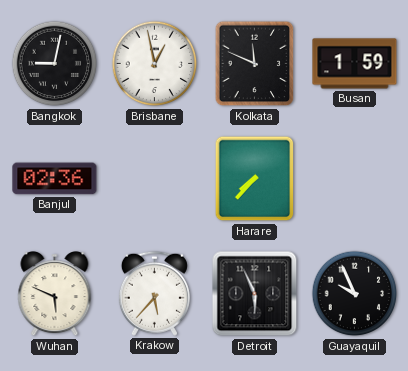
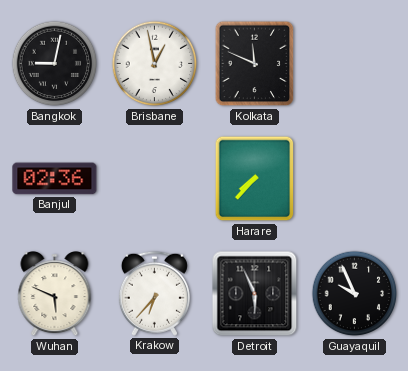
Busan: 1:59 -> none (355, 64)
Krakow: 5:37 -> 6:37 (154, 293)
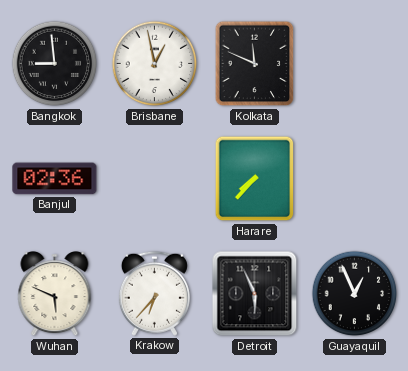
Bangkok: 9:02 -> 8:59 (55, 64)
Guayaquil: 9:56 -> 12:56 (355, 294)
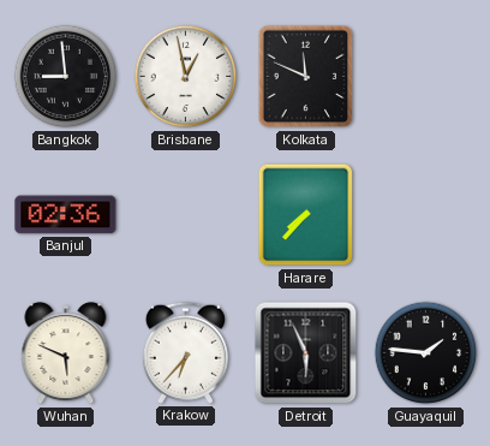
Guayaquil: 12:56 -> 1:46 (426, 353)
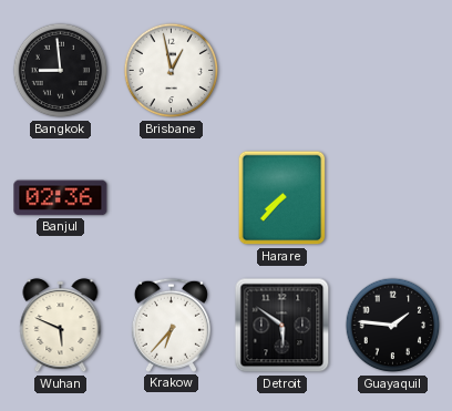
Kolkata: 11:49 -> none (306, 77)
Detroit: 5:56 -> 5:51 (282, 326)
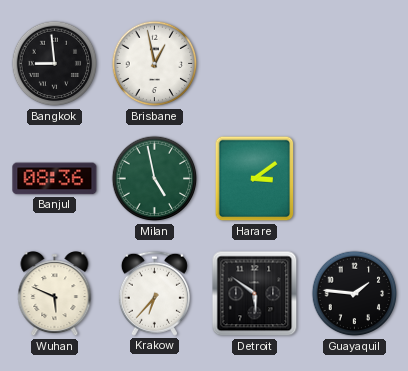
Banjul: 02:36 -> 08:36 (55, 179)
Milan: none -> 4:58 (155, 179)
Harare: 7:37 -> 3:09 (255, 179)
